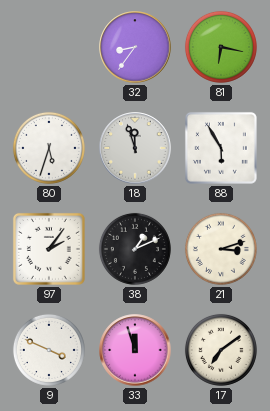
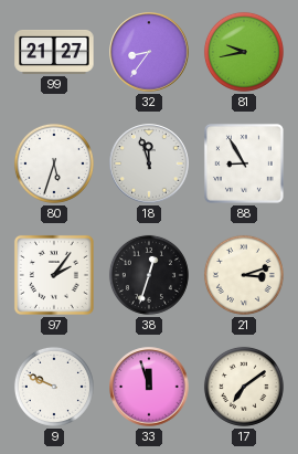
99: none -> 21:27 (54, 52)
81: 6:17 -> 9:43 (244, 52)
88: 5:55 -> 8:55 (244, 163)
38: 1:11 -> 12:33 (149, 275)
9: 3:49 -> 9:49 (54, 387)
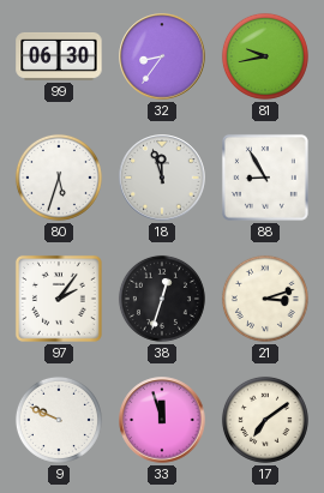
99: 21:27 -> 06:30 (59, 56)
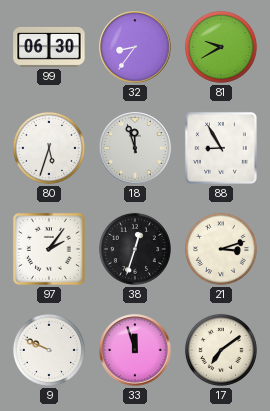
81: 9:43 -> 9:40 (221, 47)
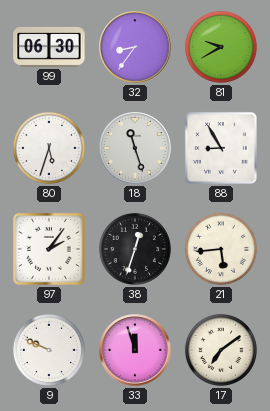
18: 11:57 -> 11:27 (135, 148)
21: 3:12 -> 5:44 (221, 249)
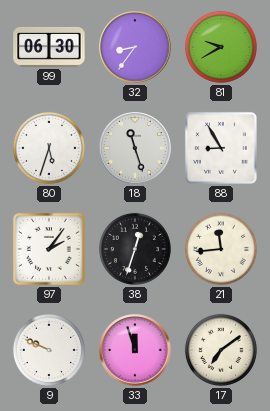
21: 5:44 -> 11:44 (221, 249)
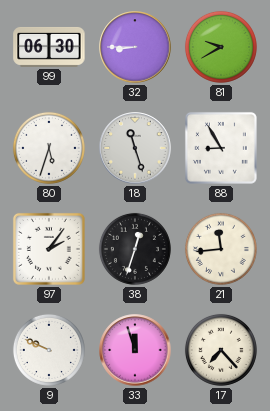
32: 8:36 -> 8:45 (135, 47)
17: 7:09 -> 7:23 (221, 350)
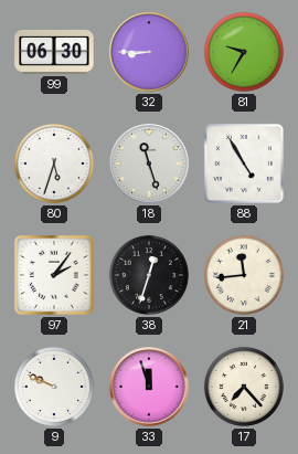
81: 9:40 -> 9:35 (244, 52)
88: 8:55 -> 4:55 (244, 163)
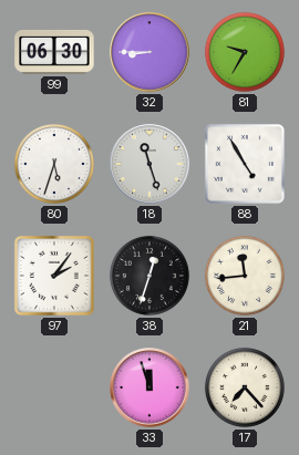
9: 9:49 -> none (54, 387)
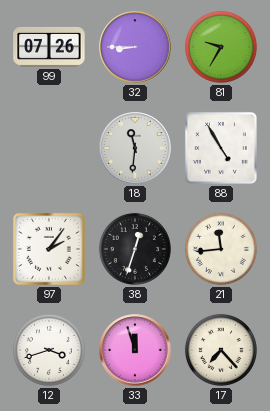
99: 06:30 -> 07:26 (49, 47)
80: 5:33 -> none (54, 164)
18: 11:27 -> 11:31 (135, 148)
12: none -> 3:42 (49, 350)
